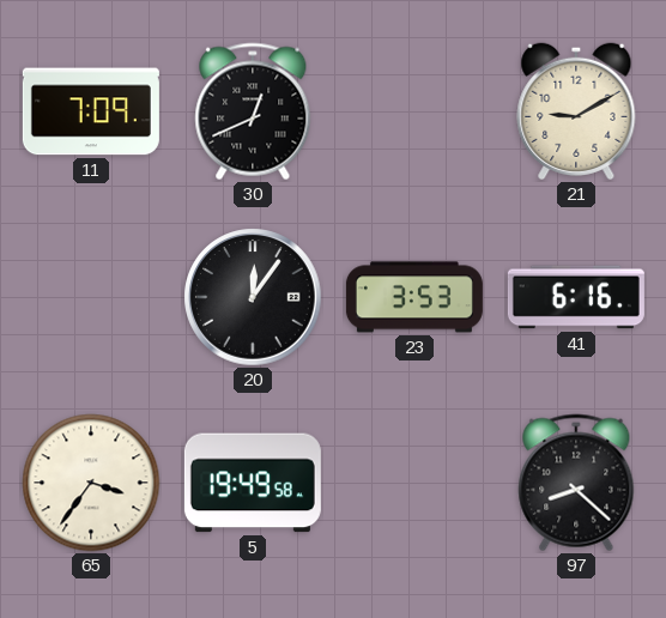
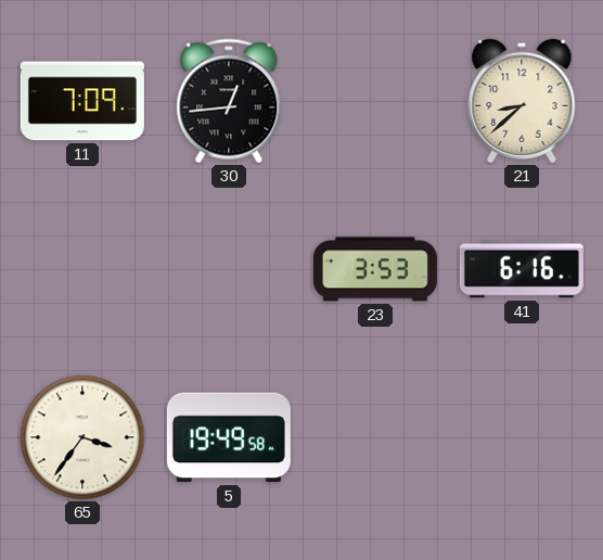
30: 12:41 -> 12:44 (229, 101)
21: 9:10 -> 8:38 (522, 101)
20: 12:06 -> none (253, 297)
97: 8:22 -> none (576, 483)
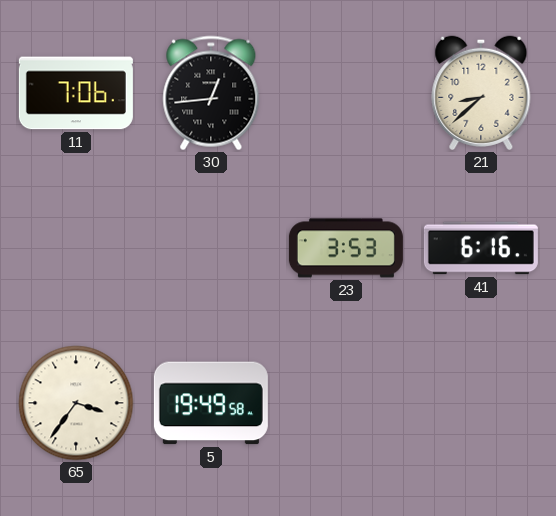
11: 7:09 -> 7:06 (76, 93)
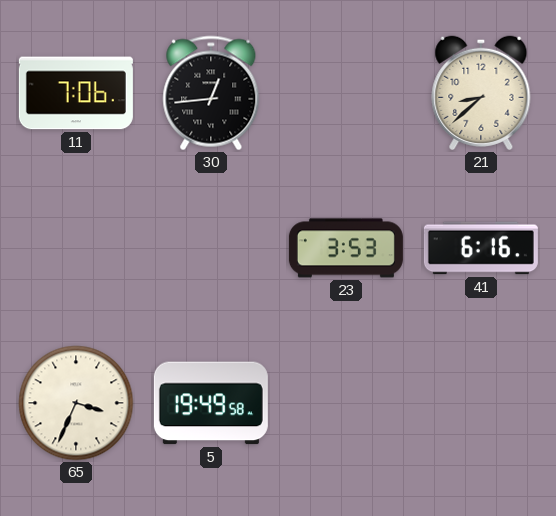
65: 3:36 -> 3:34 (76, 403)
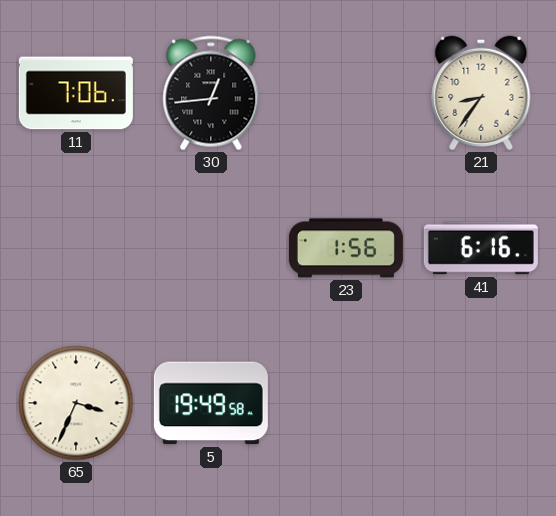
21: 8:38 -> 8:36 (481, 93)
23: 3:53 -> 1:56 (346, 248)
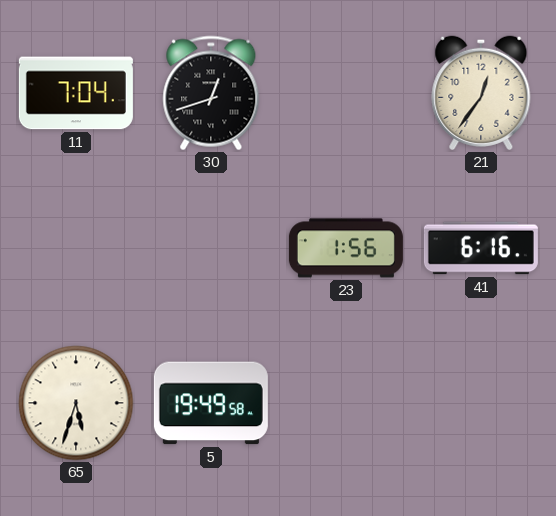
11: 7:06 -> 7:04 (76, 93)
30: 12:44 -> 12:42 (211, 93)
21: 8:36 -> 12:36 (481, 93)
65: 3:34 -> 5:33 (76, 403)
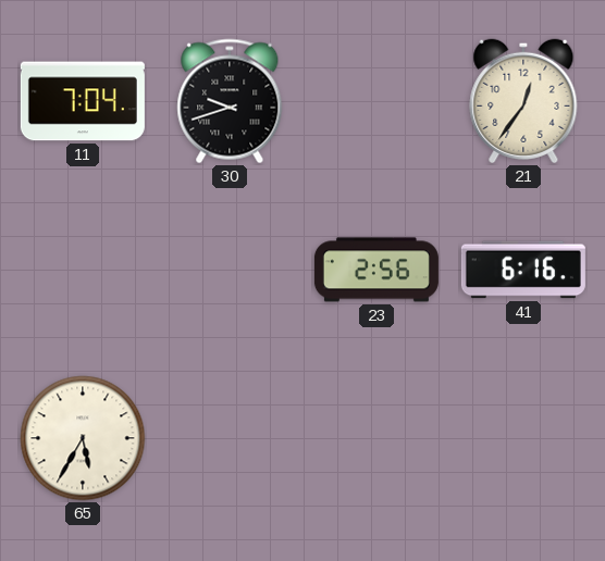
30: 12:42 -> 9:42 (230, 101)
23: 1:56 -> 2:56 (376, 270)
65: 5:33 -> 5:35 (83, 438)
5: 19:49 -> none (211, 403)
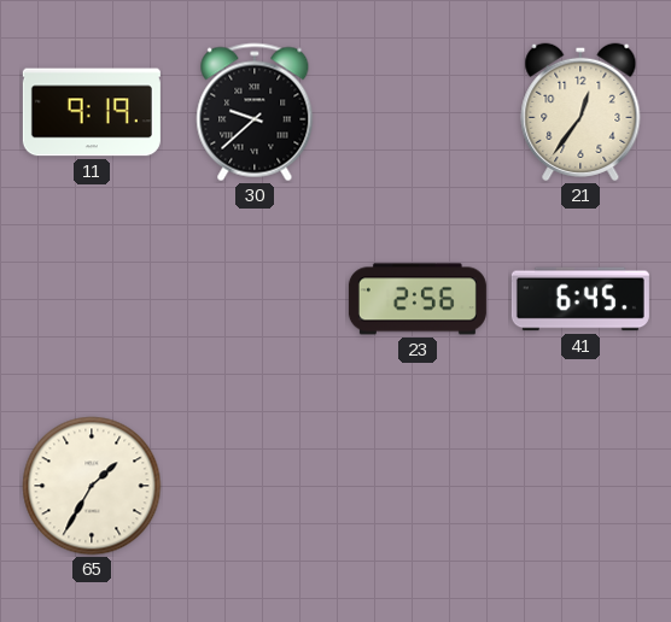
11: 7:04 -> 9:19 (92, 112)
30: 9:42 -> 9:38 (255, 112)
41: 6:16 -> 6:45 (580, 299)
65: 5:35 -> 1:35 (92, 486)
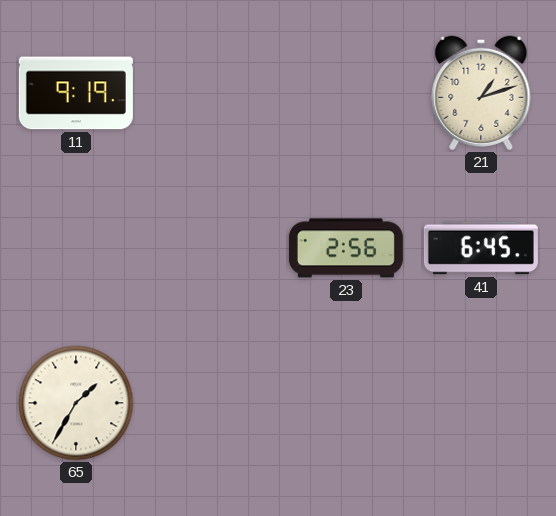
30: 9:38 -> none (255, 112)
21: 12:36 -> 1:12 (481, 93)
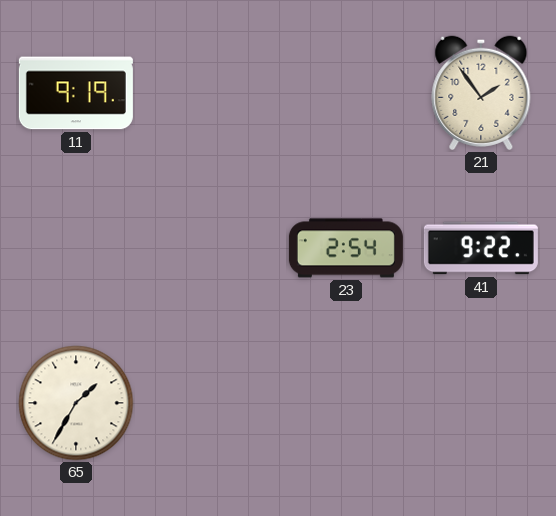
21: 1:12 -> 1:54 (481, 93)
23: 2:56 -> 2:54 (346, 248)
41: 6:45 -> 9:22 (481, 248)
